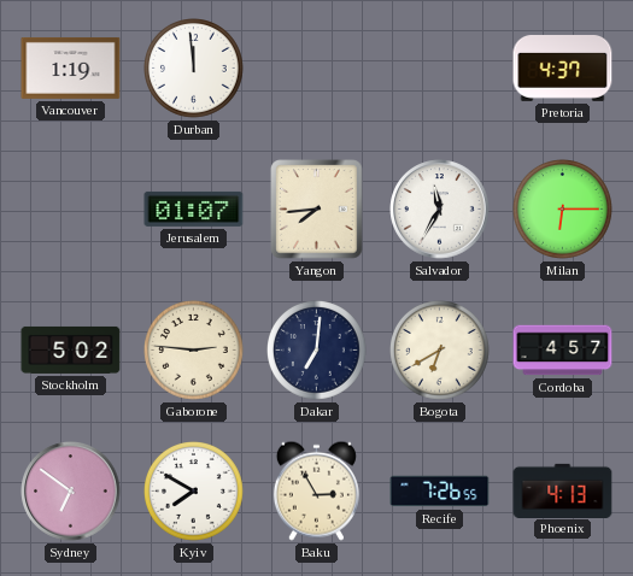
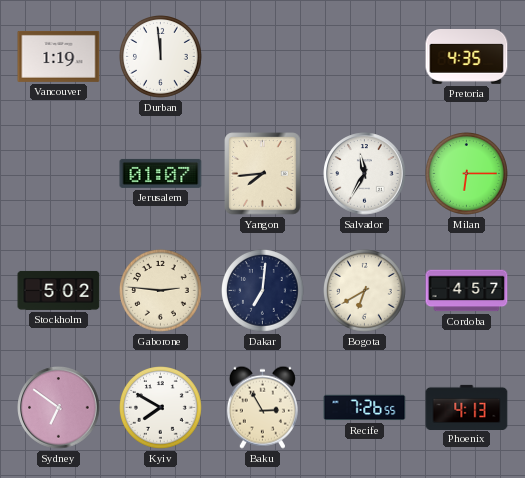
Pretoria: 4:37 -> 4:35 (467, 57)
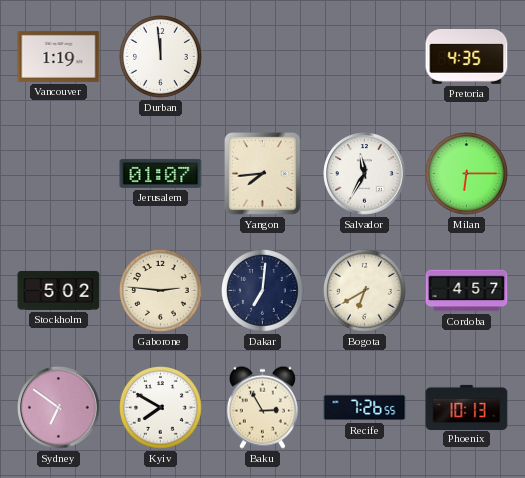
Phoenix: 4:13 -> 10:13 (467, 407)
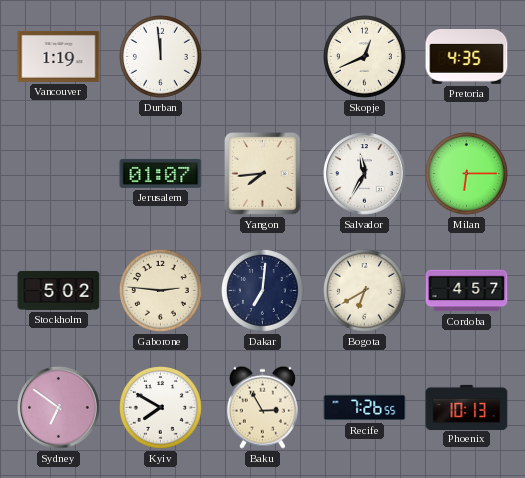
Skopje: none -> 12:41 (365, 57)
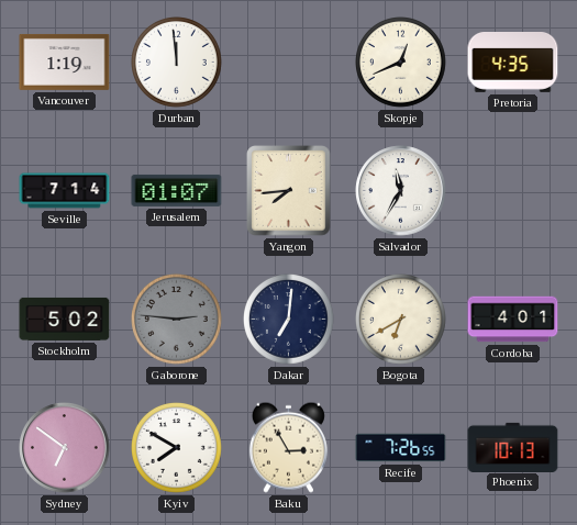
Seville: none -> 7:14 (65, 191)
Milan: 6:15 -> none (467, 174)
Gaborone dial: cream -> grey (177, 320)
Cordoba: 4:57 -> 4:01 (513, 320)
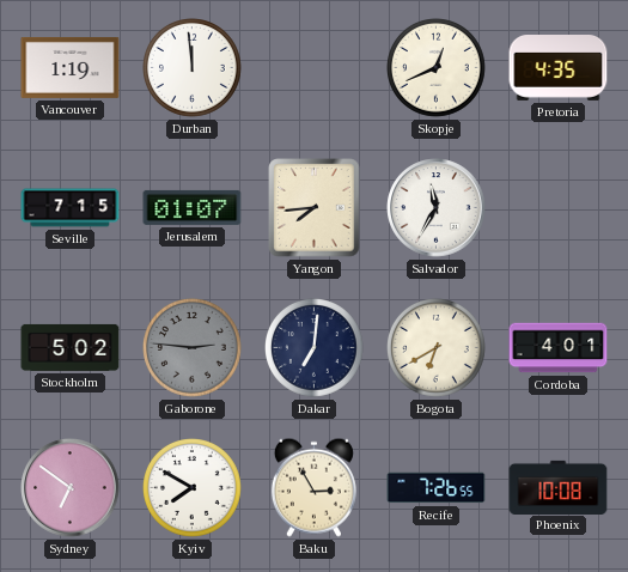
Seville: 7:14 -> 7:15 (71, 208)
Phoenix: 10:13 -> 10:08 (559, 487)
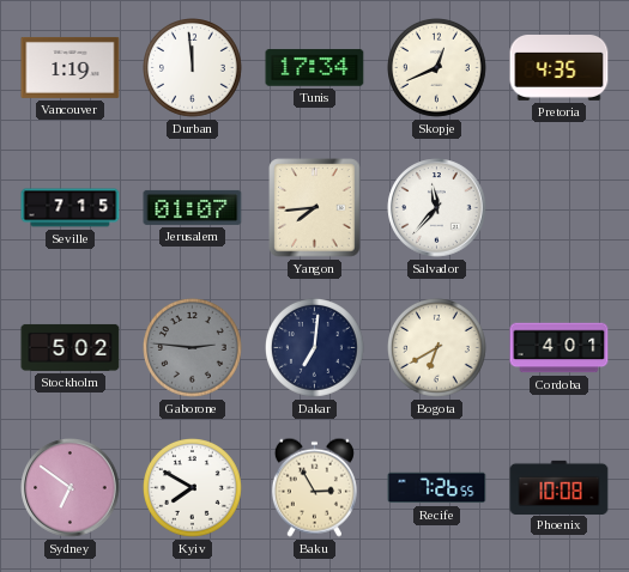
Tunis: none -> 17:34 (315, 68)
Salvador: 11:35 -> 11:37 (437, 208)
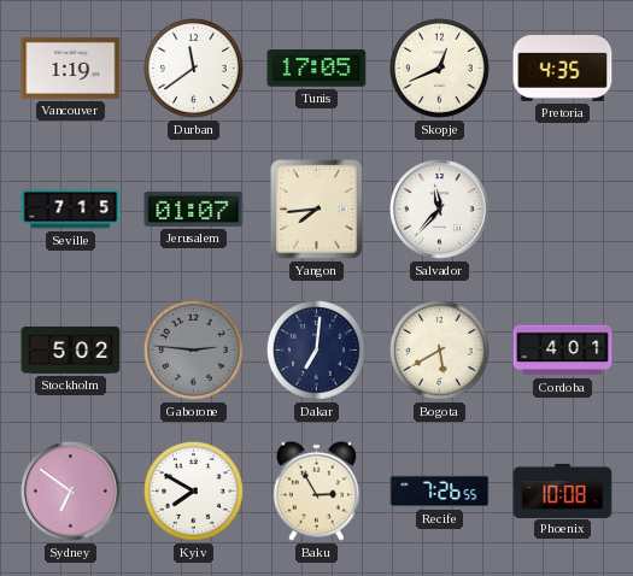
Durban: 11:59 -> 11:39 (194, 69)
Tunis: 17:34 -> 17:05 (317, 69)
Bogota: 6:40 -> 5:40 (440, 351)
